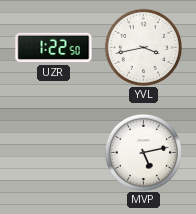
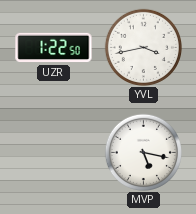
MVP: 5:13 -> 5:17 (143, 152)
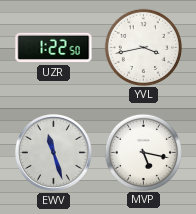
EWV: none -> 11:27 (54, 153)
